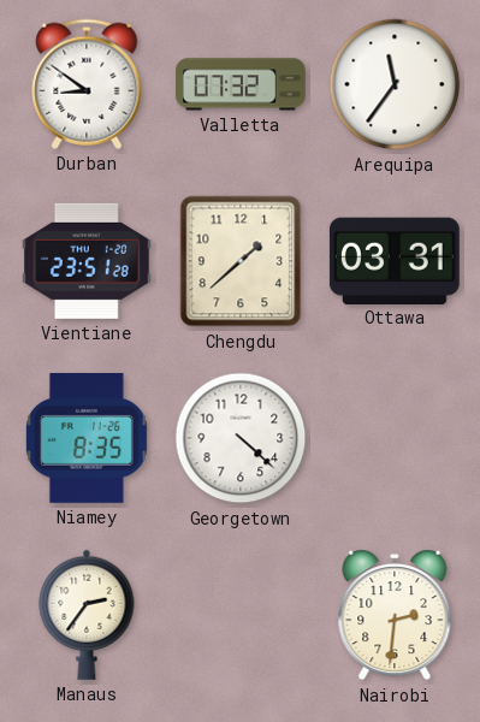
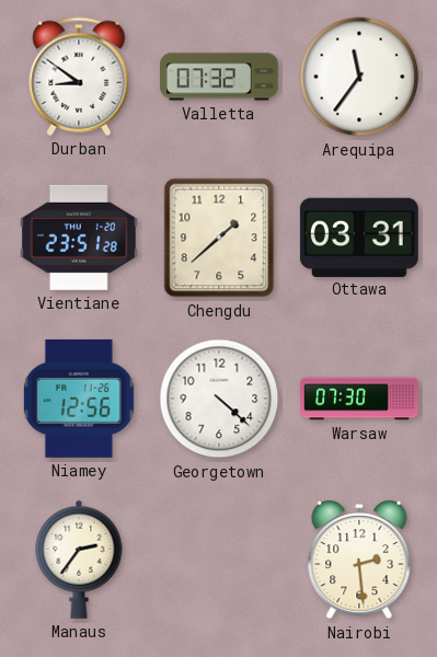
Niamey: 8:35 -> 12:56 (79, 399)
Warsaw: none -> 07:30 (359, 399)
Nairobi: 2:31 -> 2:29 (359, 560)
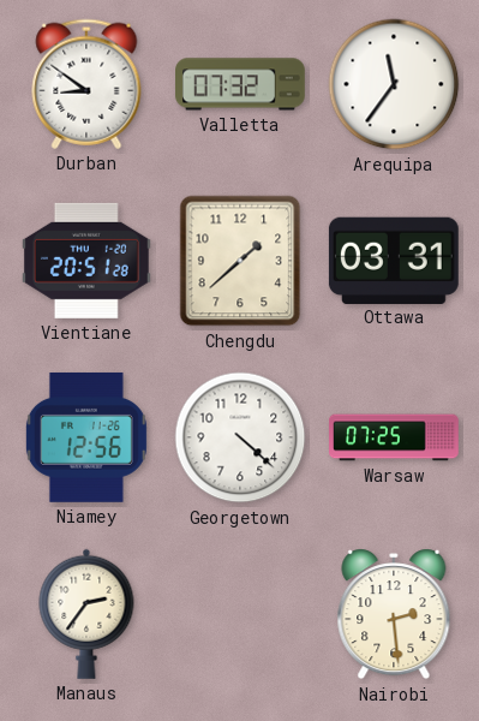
Vientiane: 23:51 -> 20:51 (86, 261)
Warsaw: 07:30 -> 07:25 (394, 437)
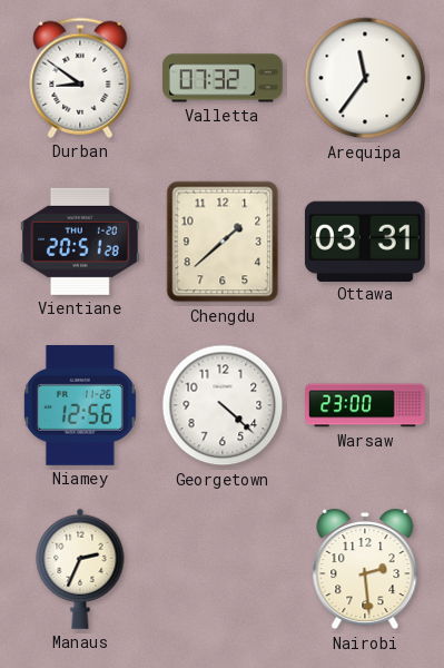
Warsaw: 07:25 -> 23:00 (365, 405)
Manaus: 2:36 -> 2:34 (80, 569)
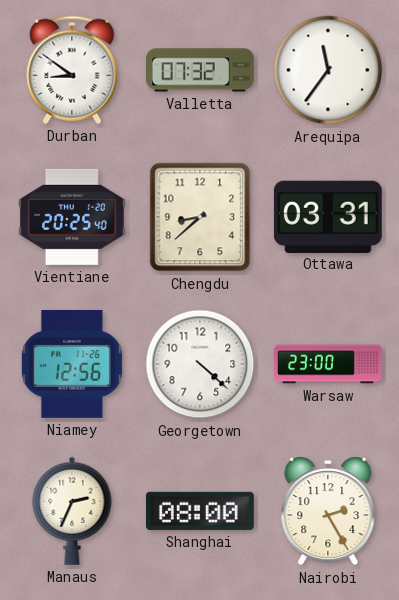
Vientiane: 20:51 -> 20:25 (72, 217)
Chengdu: 1:38 -> 8:38 (200, 217)
Shanghai: none -> 08:00 (200, 511)
Nairobi: 2:29 -> 2:25 (328, 511)
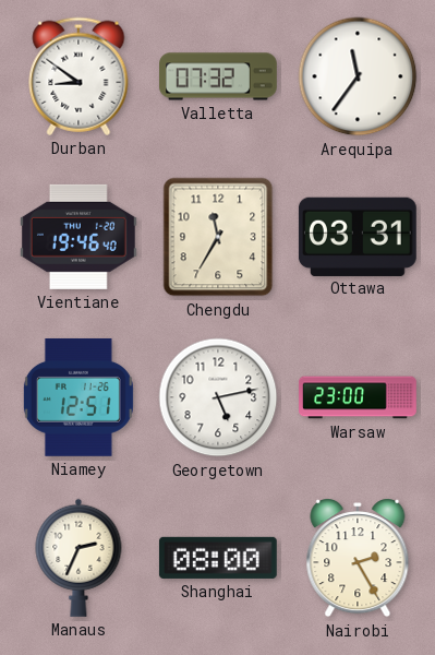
Vientiane: 20:25 -> 19:46 (78, 237)
Chengdu: 8:38 -> 11:35 (218, 237)
Niamey: 12:56 -> 12:51 (78, 397)
Georgetown: 4:22 -> 5:13 (218, 397)
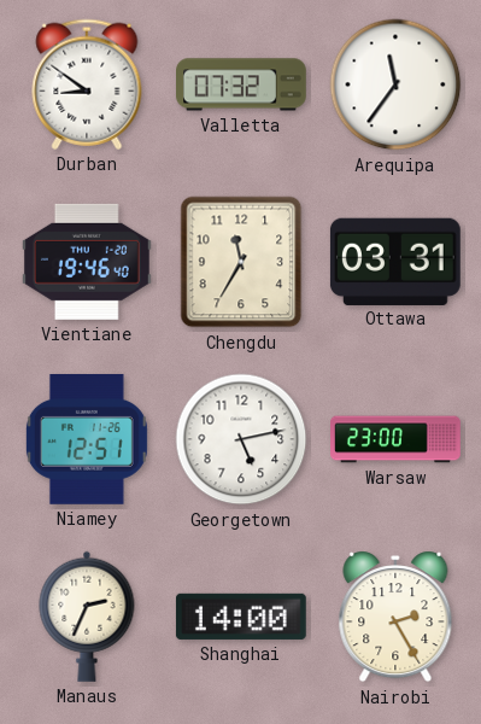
Shanghai: 08:00 -> 14:00 (241, 617)
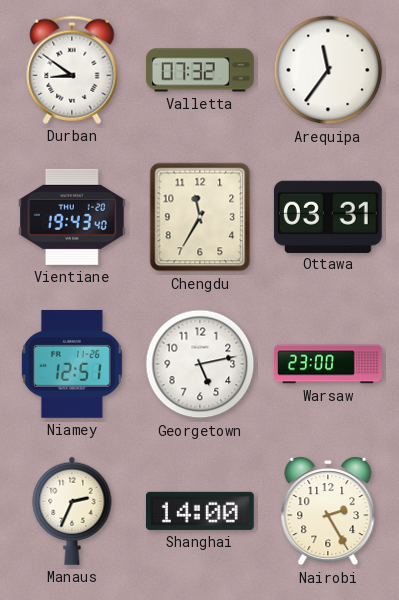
Vientiane: 19:46 -> 19:43 (72, 217)
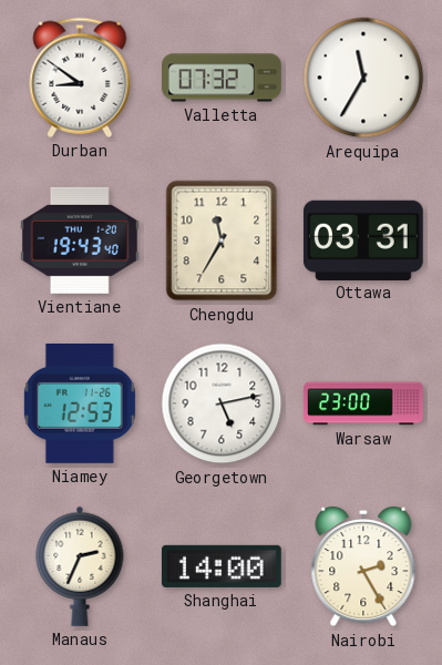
Arequipa: 11:36 -> 11:35 (363, 78)
Niamey: 12:51 -> 12:53 (80, 403)
